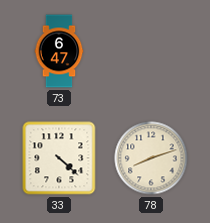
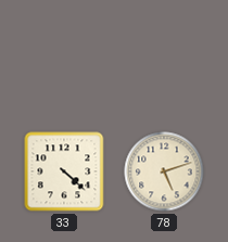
73: 6:47 -> none (59, 51)
78: 8:12 -> 5:12 (164, 171)
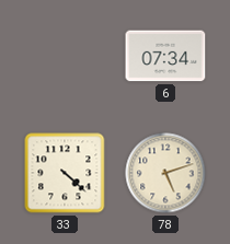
6: none -> 07:34 (165, 56)
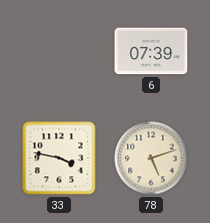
6: 07:34 -> 07:39 (151, 51)
33: 4:22 -> 3:47 (59, 158)
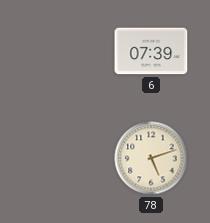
33: 3:47 -> none (59, 158)
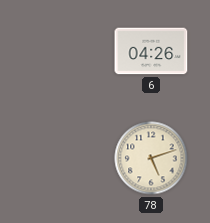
6: 07:39 -> 04:26 (151, 51)
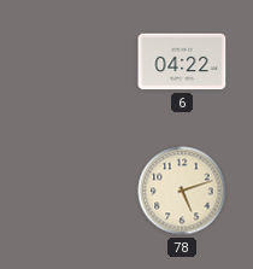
6: 04:26 -> 04:22 (182, 62)
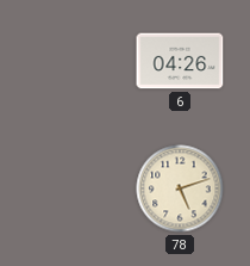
6: 04:22 -> 04:26 (180, 61)
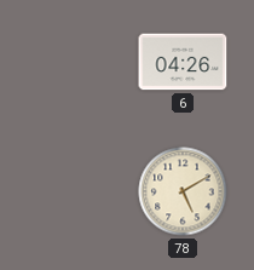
78: 5:12 -> 5:10 (183, 191)
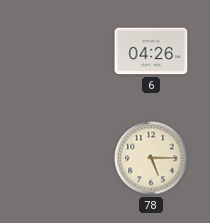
78: 5:10 -> 5:15 (151, 158)
